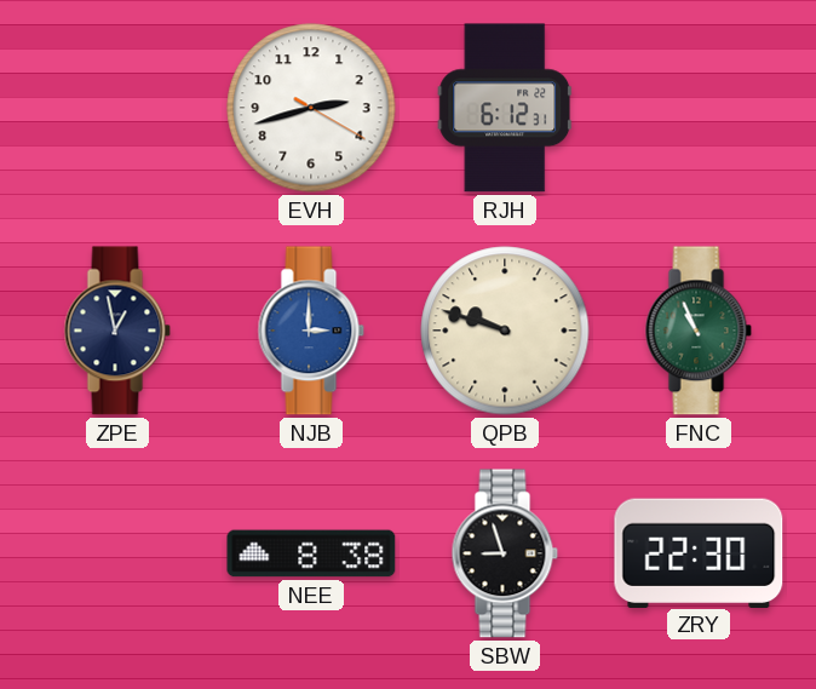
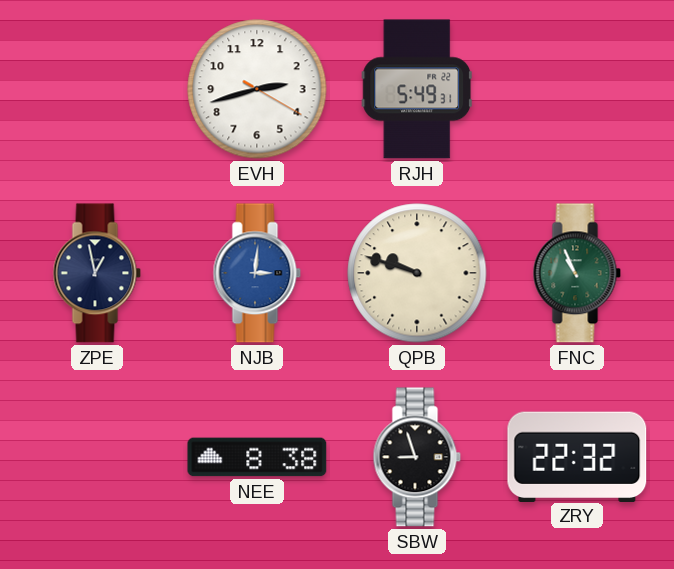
RJH: 6:12 -> 5:49 (417, 89)
NJB: 3:00 -> 3:01 (257, 273)
ZRY: 22:30 -> 22:32 (577, 456)
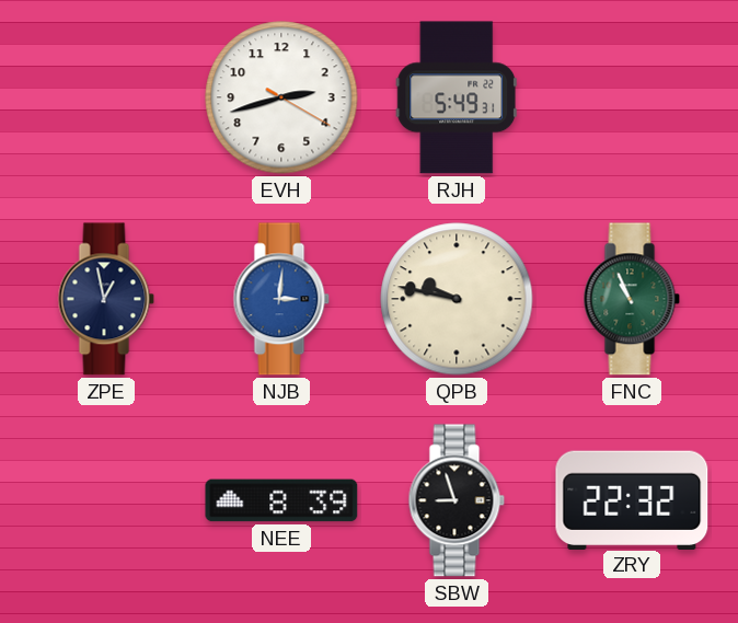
QPB: 9:48 -> 9:47 (457, 299)
NEE: 8:38 -> 8:39 (281, 500)
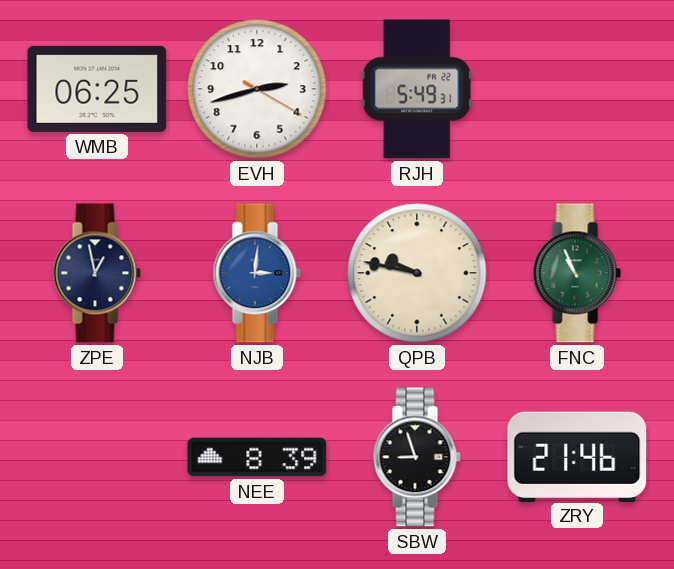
WMB: none -> 06:25 (97, 89)
ZRY: 22:32 -> 21:46 (577, 456)
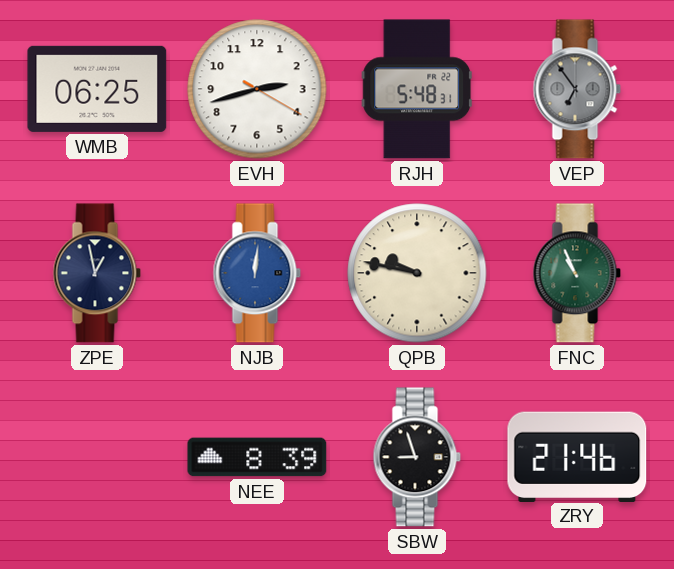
RJH: 5:49 -> 5:48 (417, 89)
VEP: none -> 6:54 (577, 89)
NJB: 3:01 -> 12:01 (257, 273)
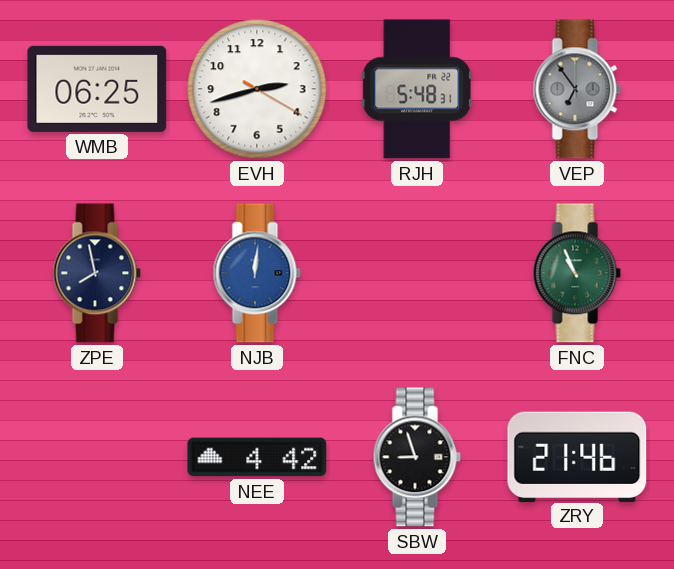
ZPE: 12:58 -> 7:58 (97, 273)
QPB: 9:47 -> none (417, 273)
NEE: 8:39 -> 4:42 (257, 457)
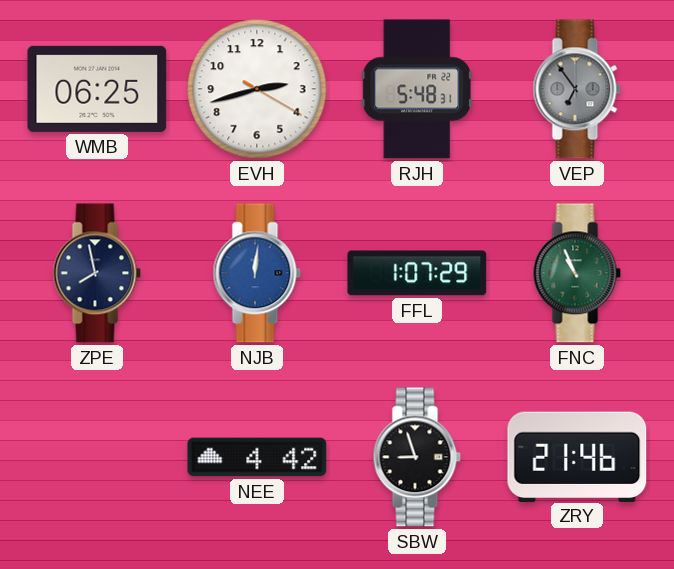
FFL: none -> 1:07 (417, 273)
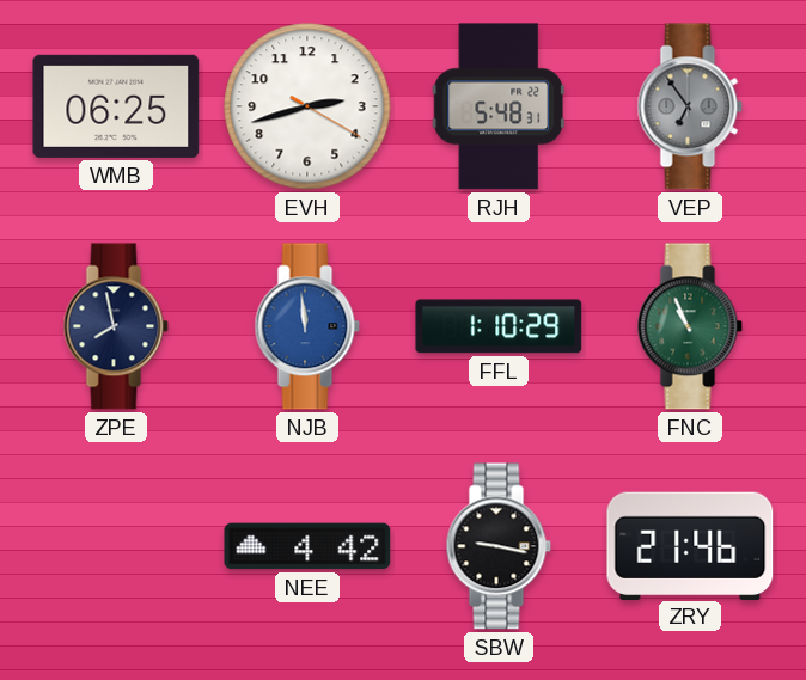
NJB: 12:01 -> 11:59 (307, 326)
FFL: 1:07 -> 1:10 (499, 326)
SBW: 8:57 -> 9:17 (499, 546)
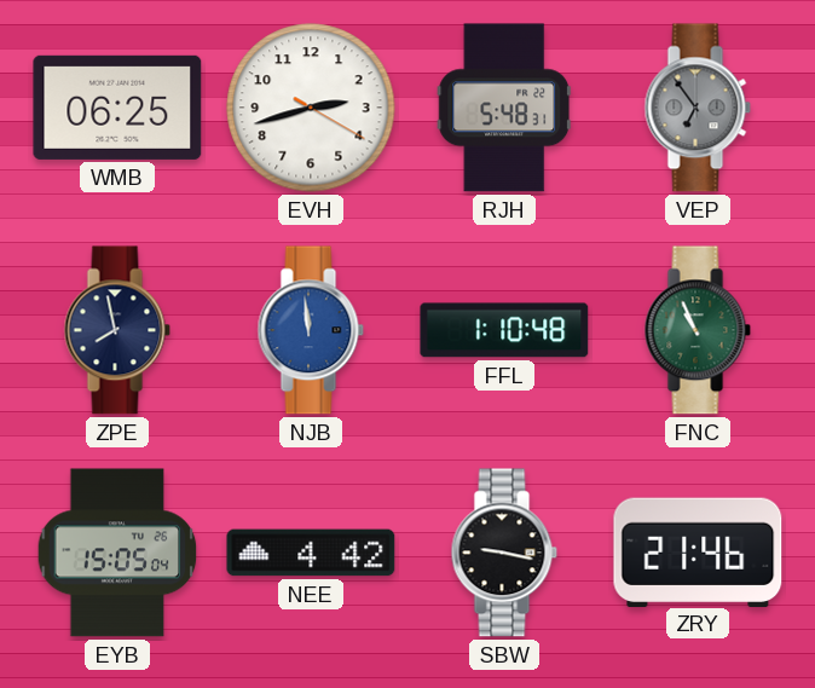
FFL: 1:10:29 -> 1:10:48 (504, 330)
EYB: none -> 15:05 (117, 553)
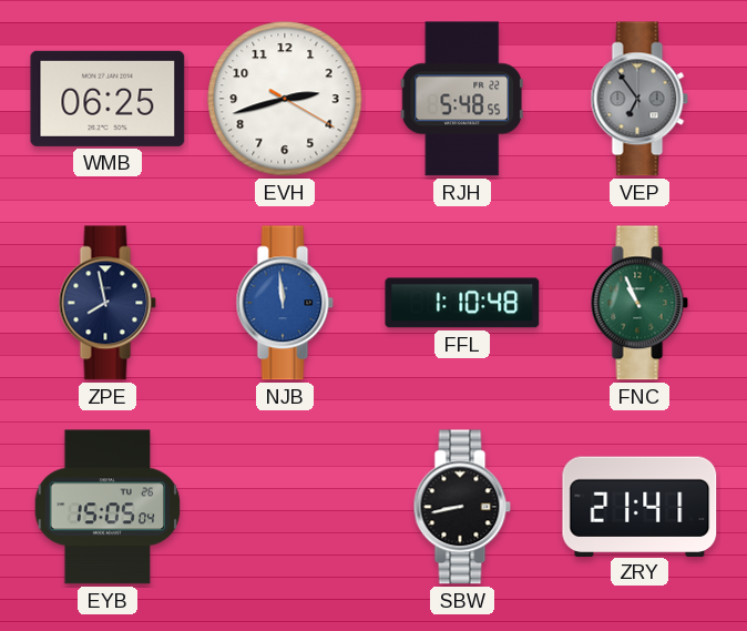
RJH: 5:48:31 -> 5:48:55 (462, 99)
NEE: 4:42 -> none (311, 553)
SBW: 9:17 -> 8:43 (462, 507)
ZRY: 21:46 -> 21:41 (639, 506)
